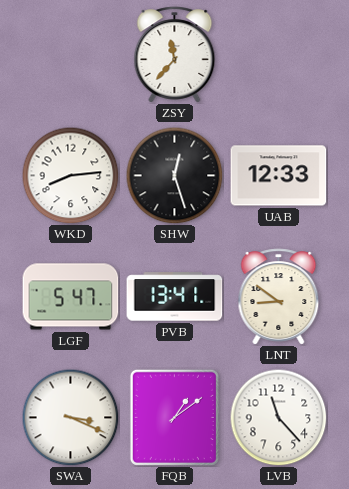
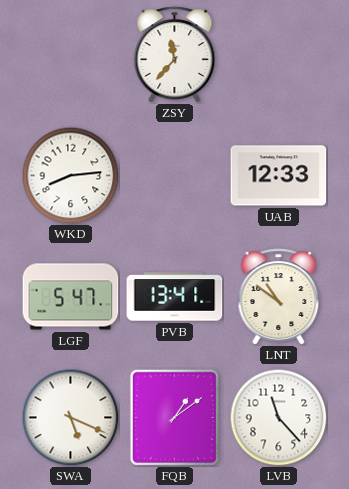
SHW: 12:27 -> none (174, 175)
LNT: 8:51 -> 10:51 (279, 297)
SWA: 3:19 -> 5:19 (70, 417)
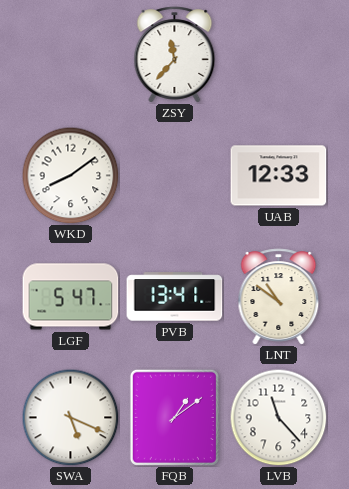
WKD: 8:14 -> 8:09 (70, 175)
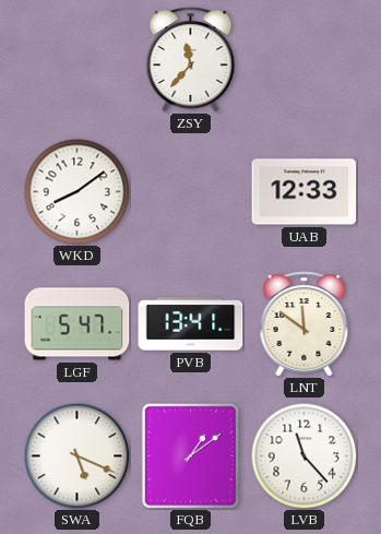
LNT: 10:51 -> 11:51 (305, 324)
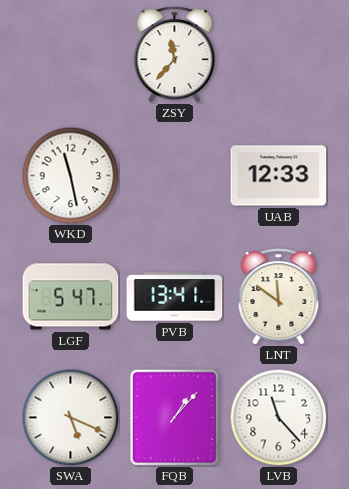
WKD: 8:09 -> 11:28 (70, 175)
FQB: 1:09 -> 1:07 (174, 417)
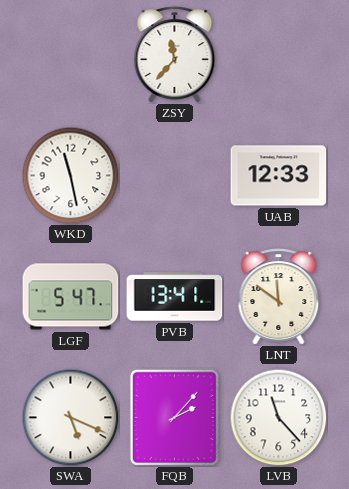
FQB: 1:07 -> 2:07 (174, 417)
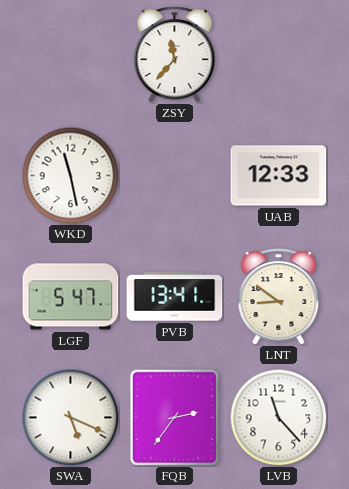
LNT: 11:51 -> 8:51 (279, 297)
FQB: 2:07 -> 2:36 (174, 417)
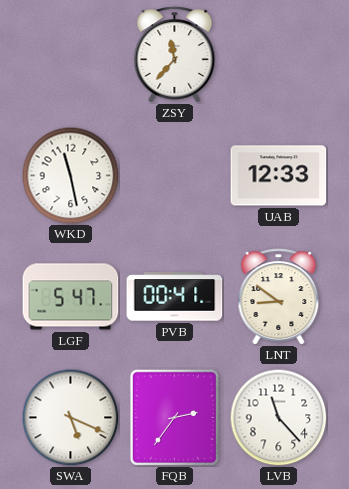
PVB: 13:41 -> 00:41 (175, 297)
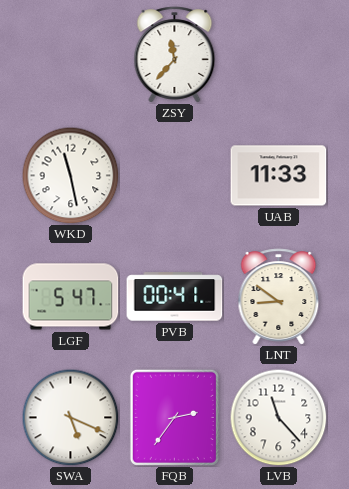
UAB: 12:33 -> 11:33 (279, 176)
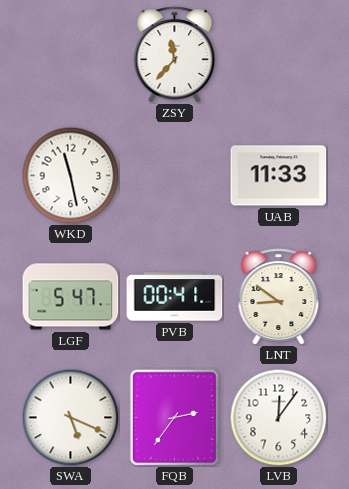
LVB: 11:23 -> 12:06 (278, 417)
